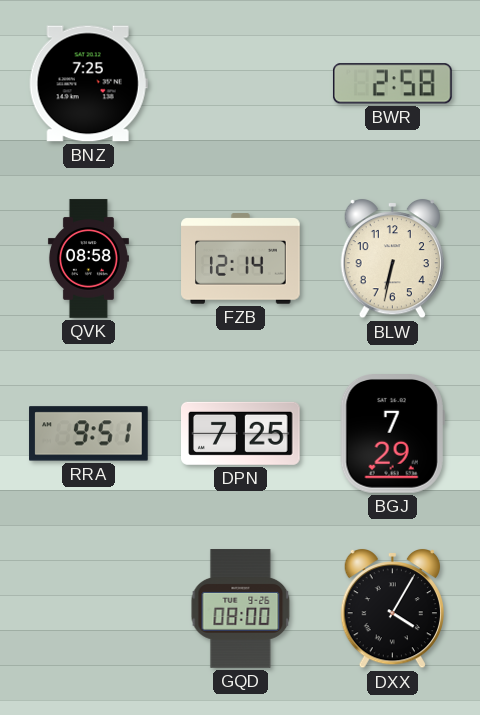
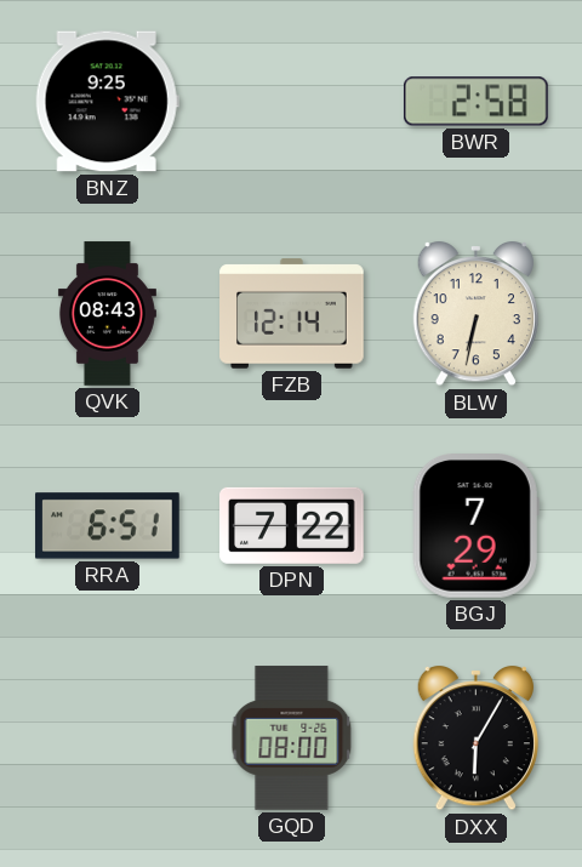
BNZ: 7:25 -> 9:25 (107, 102)
QVK: 08:58 -> 08:43 (107, 314)
RRA: 9:51 -> 6:51 (108, 526)
DPN: 7:25 -> 7:22 (292, 525)
DXX: 4:05 -> 6:05 (475, 738)
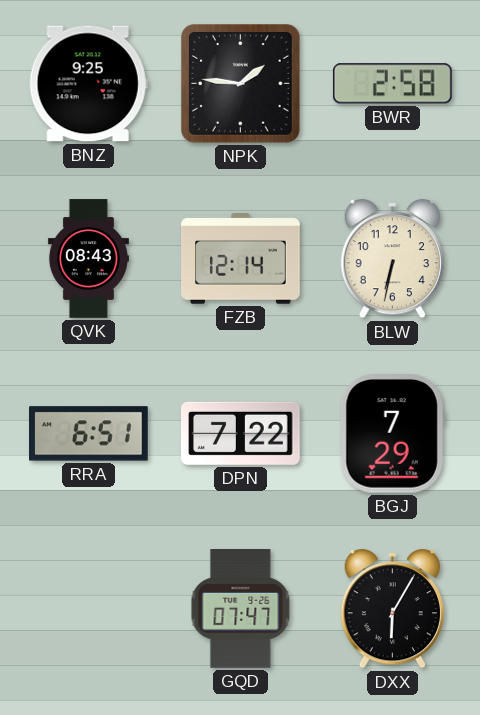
NPK: none -> 1:46 (240, 83)
GQD: 08:00 -> 07:47 (241, 609)
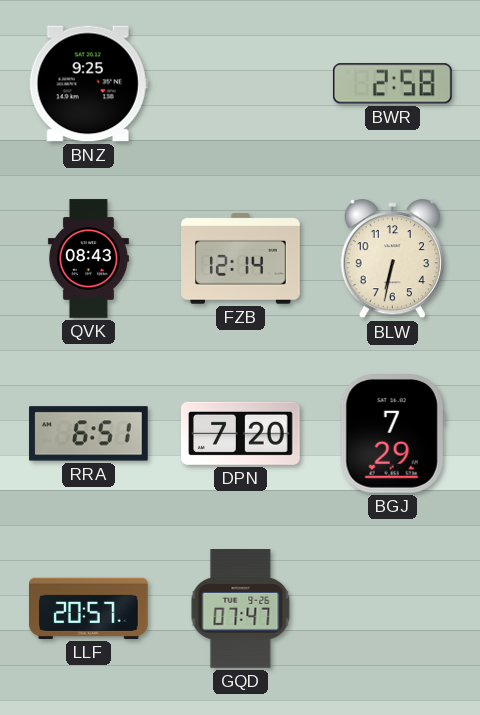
NPK: 1:46 -> none (240, 83)
DPN: 7:22 -> 7:20 (241, 433)
LLF: none -> 20:57 (89, 608)
DXX: 6:05 -> none (392, 609)
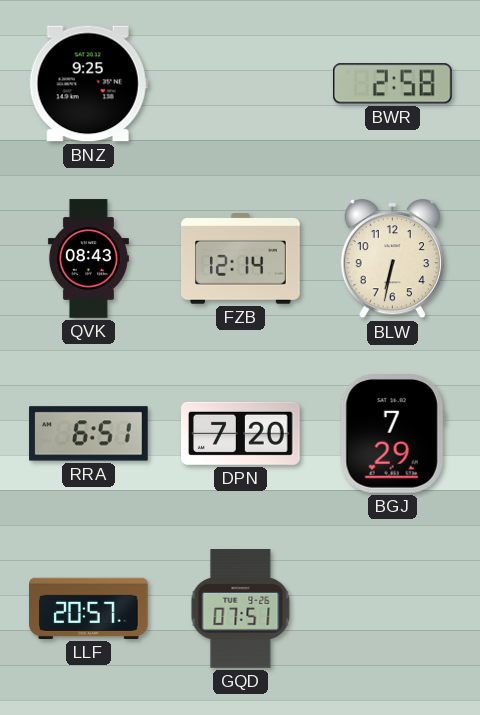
GQD: 07:47 -> 07:51 (241, 609)
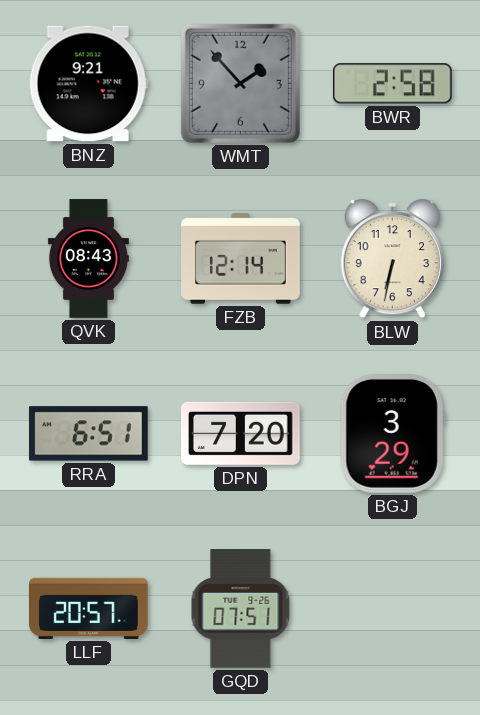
BNZ: 9:25 -> 9:21 (88, 84)
WMT: none -> 1:53 (240, 83)
BGJ: 7:29 -> 3:29 (392, 434)
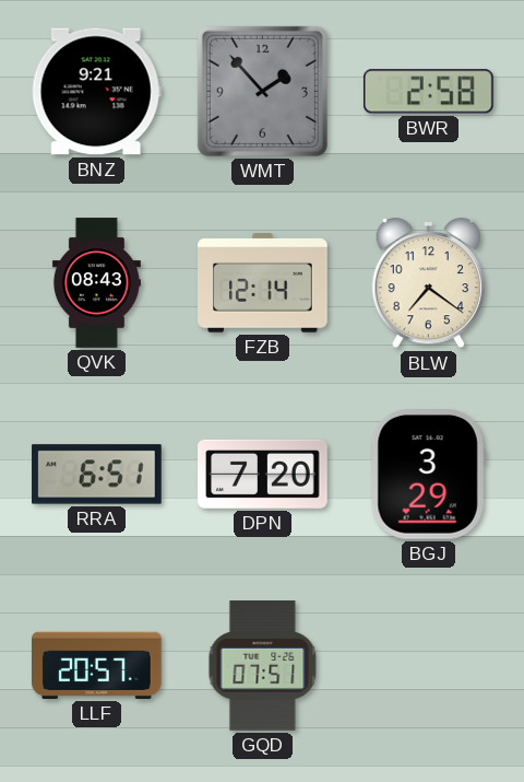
BLW: 6:32 -> 7:21 (428, 283)
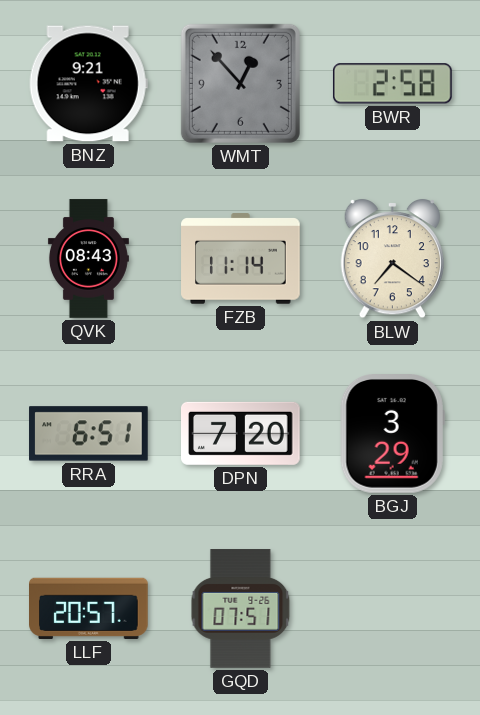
WMT: 1:53 -> 12:53 (240, 83)
FZB: 12:14 -> 11:14 (241, 259)
